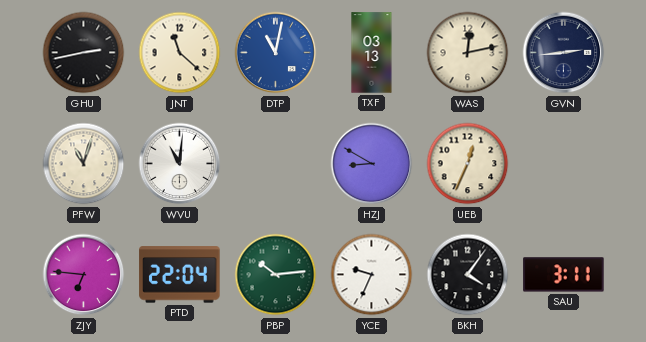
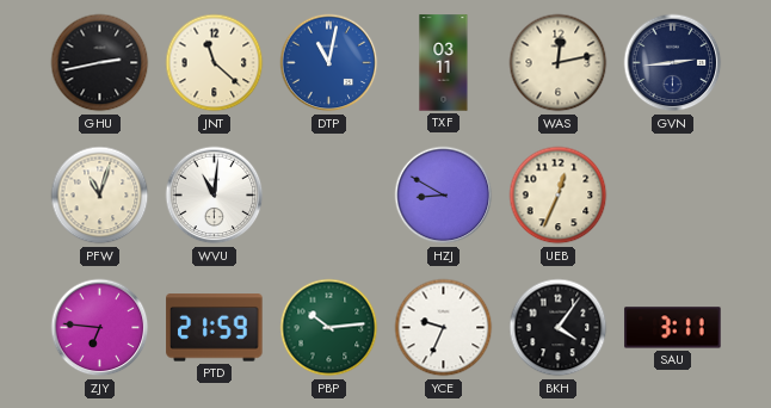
TXF: 03:13 -> 03:11 (444, 63)
PTD: 22:04 -> 21:59 (215, 328)
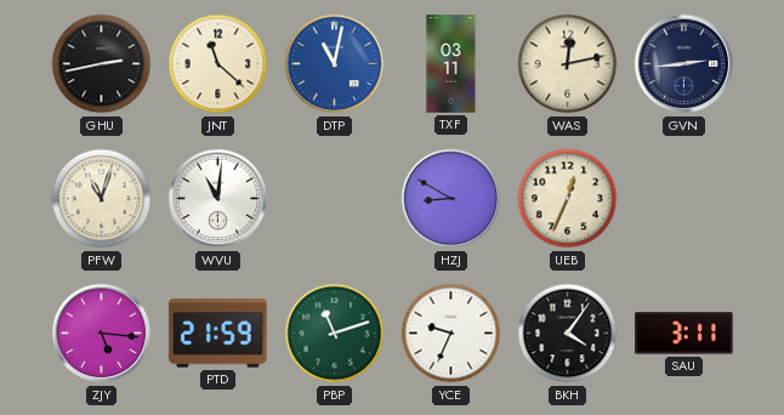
ZJY: 6:46 -> 5:16 (102, 334)
PBP: 10:14 -> 11:12 (335, 334)
